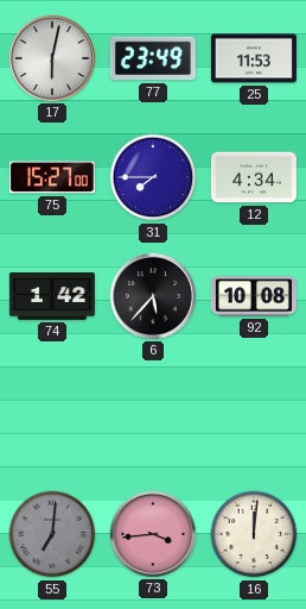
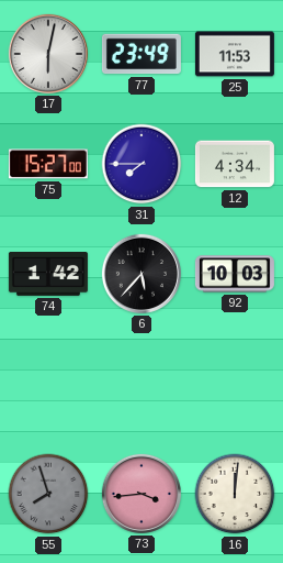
92: 10:08 -> 10:03 (235, 274)
55: 7:01 -> 7:57 (48, 494)
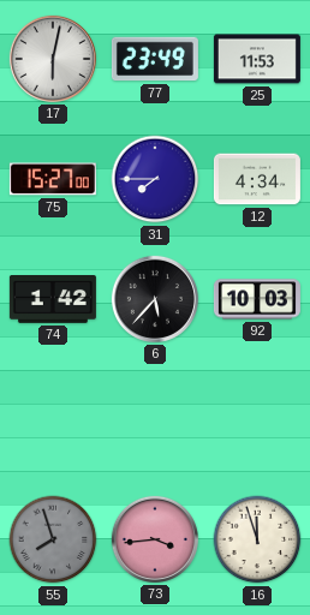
16: 12:01 -> 11:57 (257, 539)
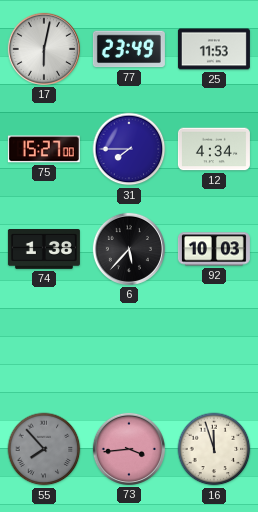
74: 1:42 -> 1:38 (44, 250)
55: 7:57 -> 7:53 (44, 449)
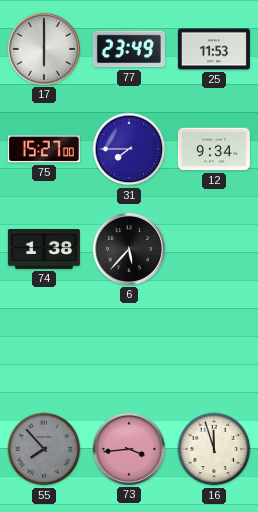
17: 6:02 -> 6:00 (44, 49)
12: 4:34 -> 9:34 (214, 149)
92: 10:03 -> none (214, 249)
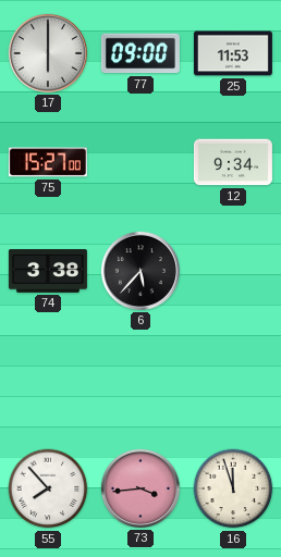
77: 23:49 -> 09:00 (140, 53)
31: 7:45 -> none (129, 149)
74: 1:38 -> 3:38 (48, 272)
55 dial: grey -> white (48, 488)
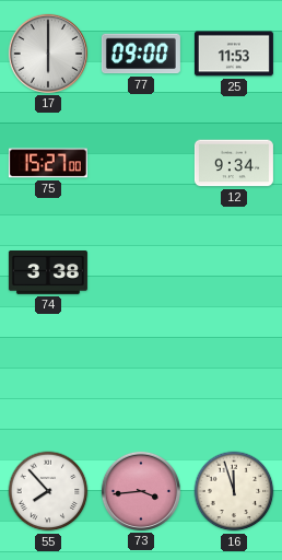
6: 5:37 -> none (140, 271)
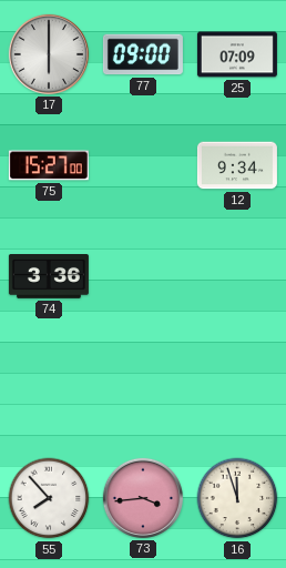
25: 11:53 -> 07:09 (237, 54)
74: 3:38 -> 3:36 (49, 277)
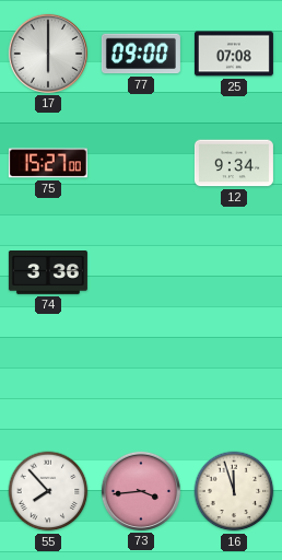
25: 07:09 -> 07:08 (234, 54)
